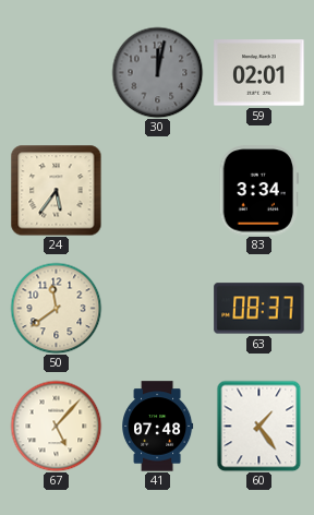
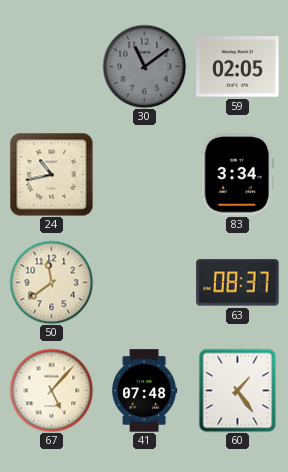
30: 12:02 -> 11:09 (144, 66)
59: 02:01 -> 02:05 (238, 67)
24: 5:36 -> 10:43 (51, 174)
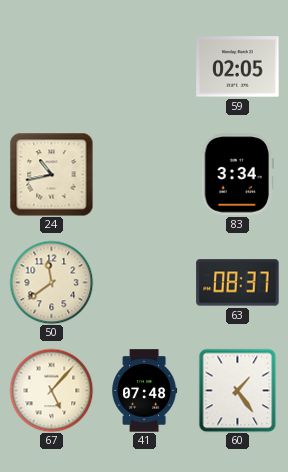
30: 11:09 -> none (144, 66)
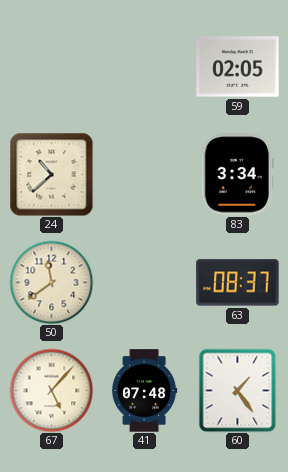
24: 10:43 -> 10:38 (51, 174)
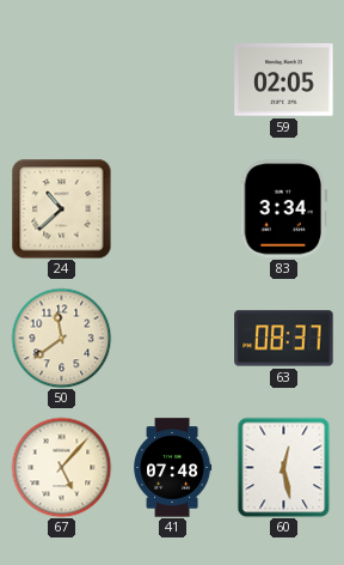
60: 1:24 -> 12:28 (284, 467)
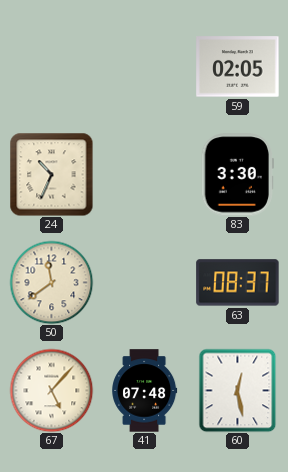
24: 10:38 -> 10:34 (51, 174)
83: 3:34 -> 3:30 (237, 175)
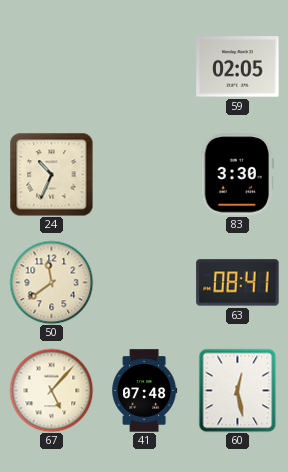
63: 08:37 -> 08:41 (238, 283)
